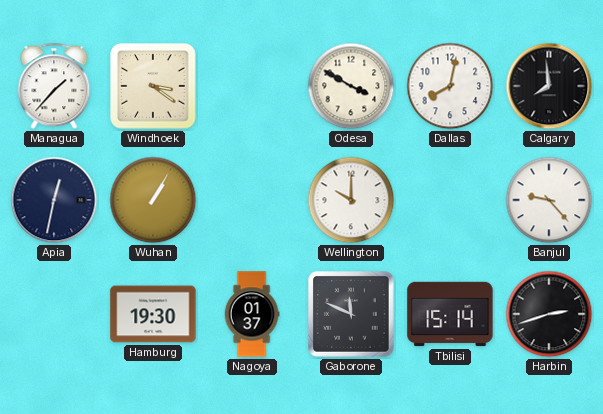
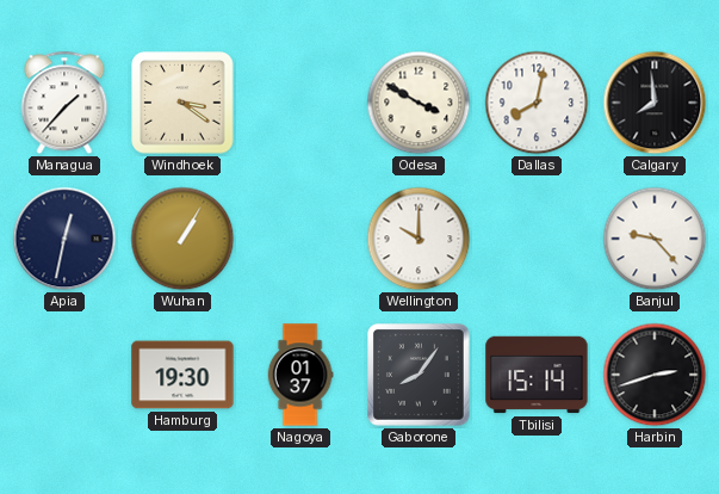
Gaborone: 11:49 -> 8:06 (420, 376)
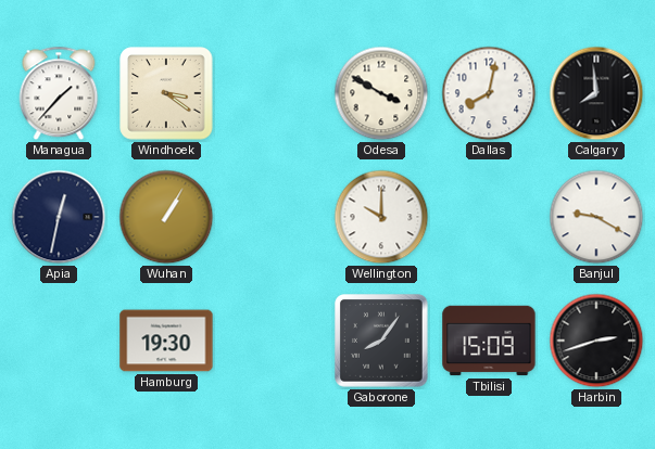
Banjul: 9:23 -> 9:20 (596, 217)
Nagoya: 01:37 -> none (300, 375)
Tbilisi: 15:14 -> 15:09 (489, 341)
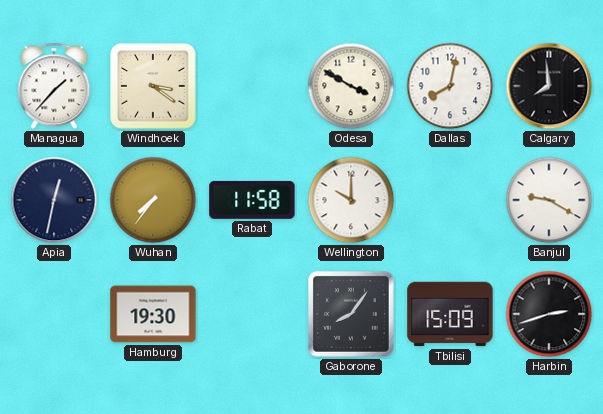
Wuhan: 1:05 -> 7:36 (153, 200)
Rabat: none -> 11:58 (252, 200)
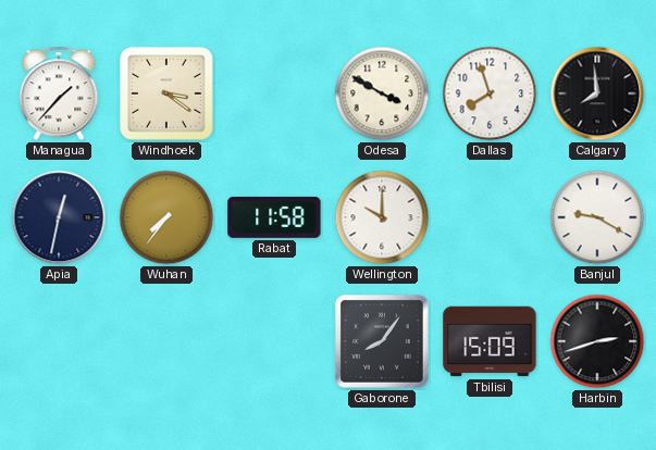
Dallas: 8:02 -> 7:57 (490, 93)
Hamburg: 19:30 -> none (153, 314)
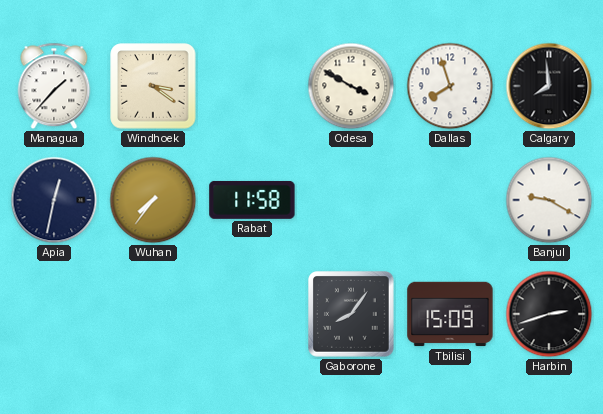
Wellington: 10:00 -> none (382, 217)
